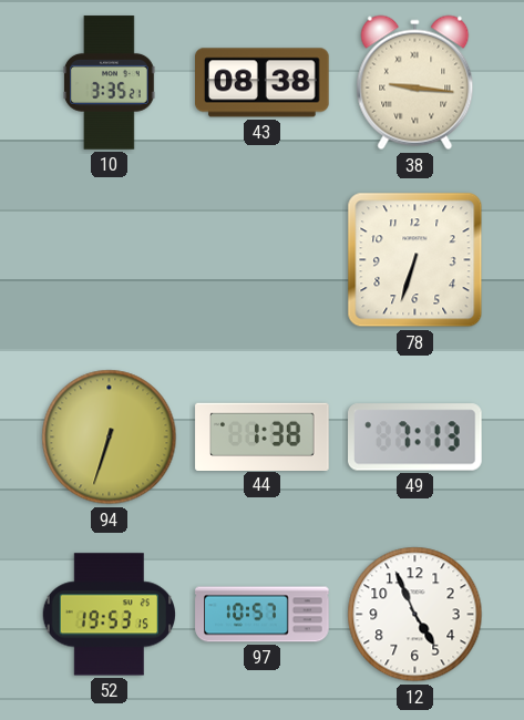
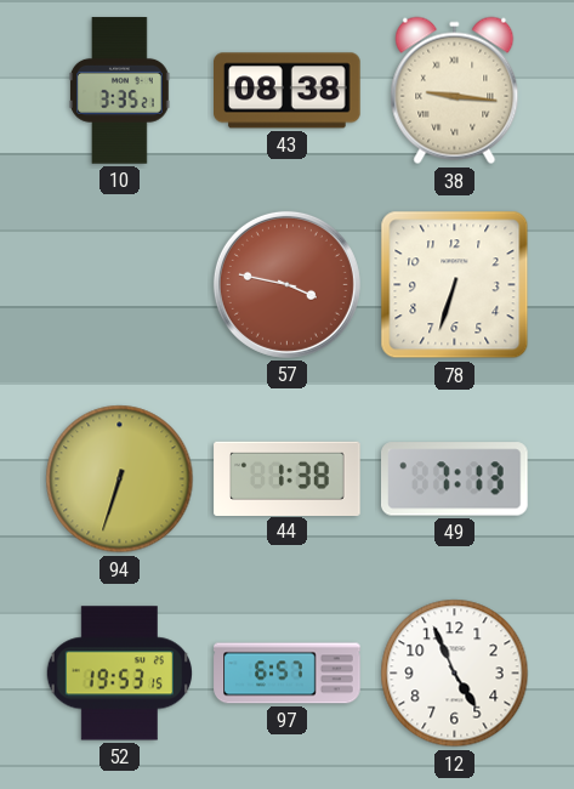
57: none -> 3:47 (286, 284)
97: 10:57 -> 6:57 (288, 674)
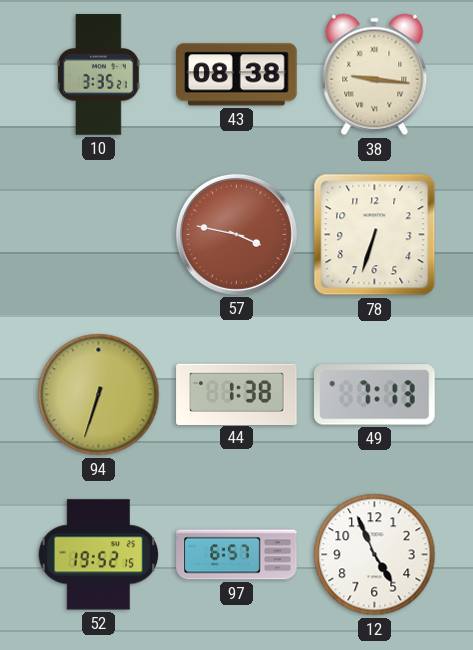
52: 19:53 -> 19:52 (98, 555)
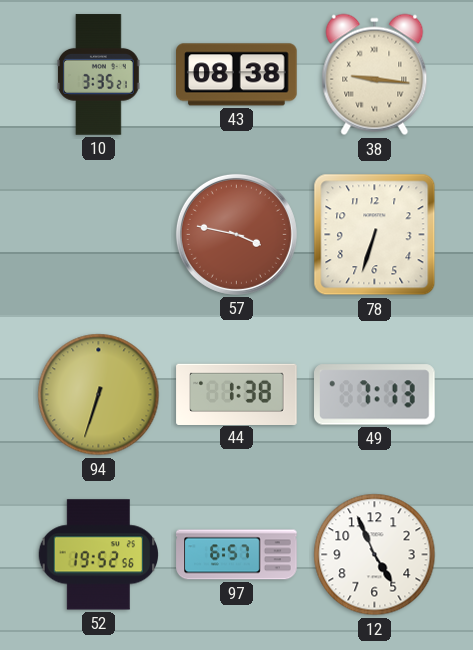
52: 19:52:15 -> 19:52:56 (98, 555)
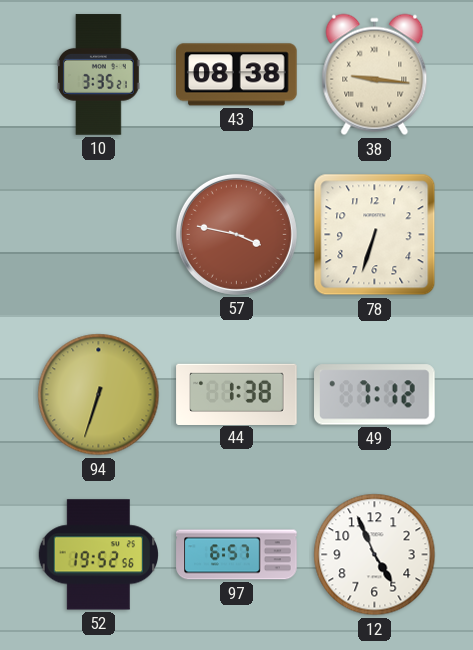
49: 7:13 -> 7:12 (375, 395)
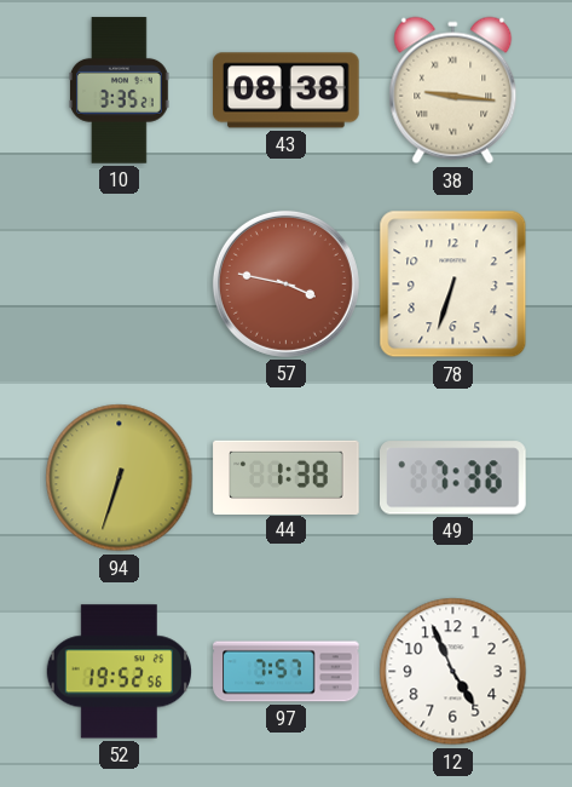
49: 7:12 -> 7:36 (453, 478)
97: 6:57 -> 7:57 (287, 672)
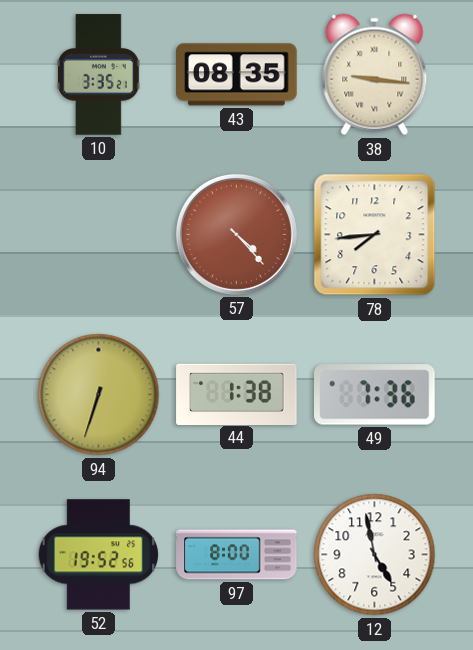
43: 08:38 -> 08:35 (237, 75)
57: 3:47 -> 4:23 (236, 234)
78: 6:33 -> 7:44 (375, 235)
97: 7:57 -> 8:00 (237, 555)
12: 4:56 -> 4:58 (375, 555)
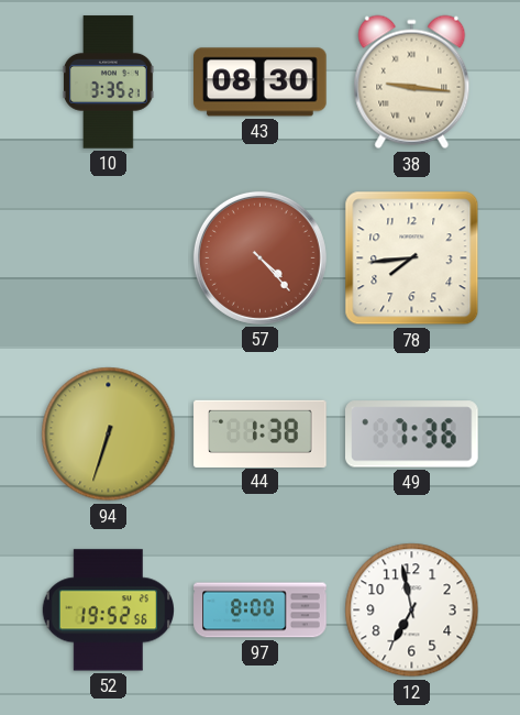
43: 08:35 -> 08:30 (261, 82)
12: 4:58 -> 6:58 (412, 610)
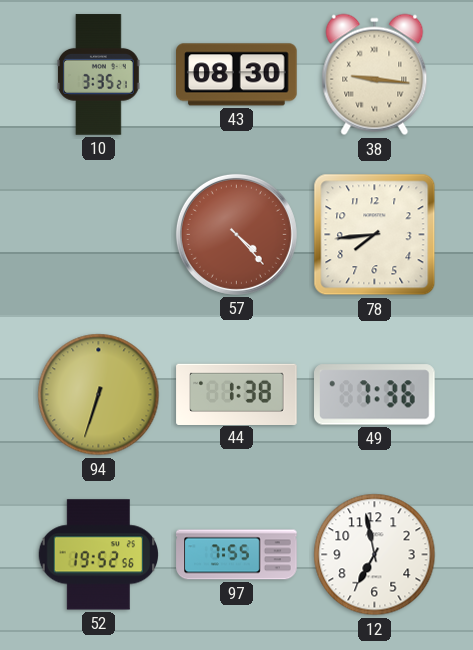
97: 8:00 -> 7:55 (237, 555)
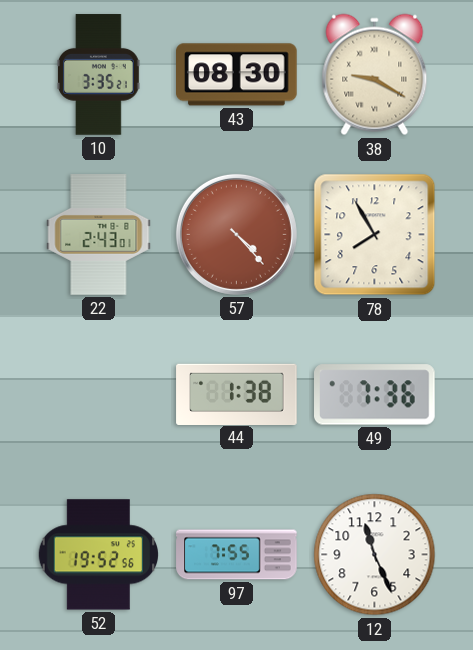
38: 9:16 -> 9:20 (375, 75)
22: none -> 2:43 (99, 235)
78: 7:44 -> 7:55 (375, 235)
94: 6:33 -> none (99, 395)
12: 6:58 -> 11:26 (375, 555)
